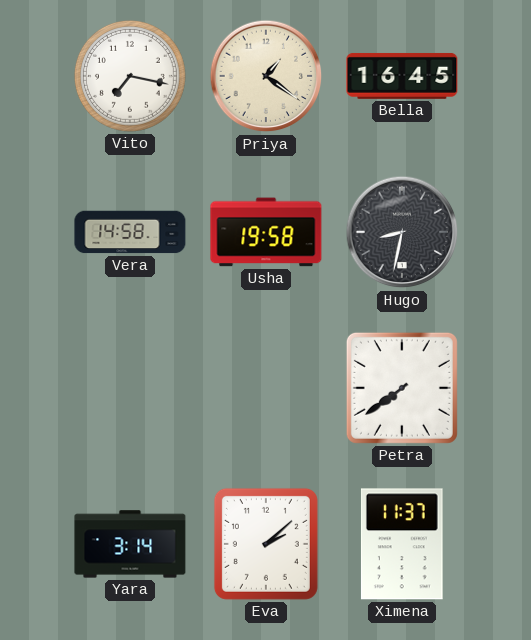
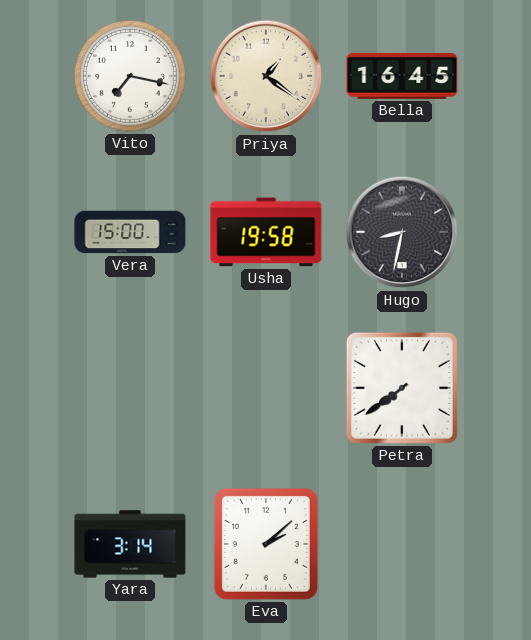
Vera: 14:58 -> 15:00 (130, 232)
Ximena: 11:37 -> none (402, 544)
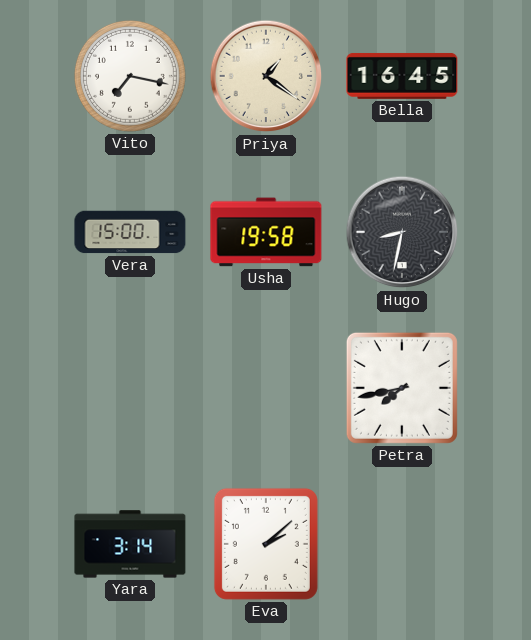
Petra: 7:39 -> 7:43 (402, 388)
